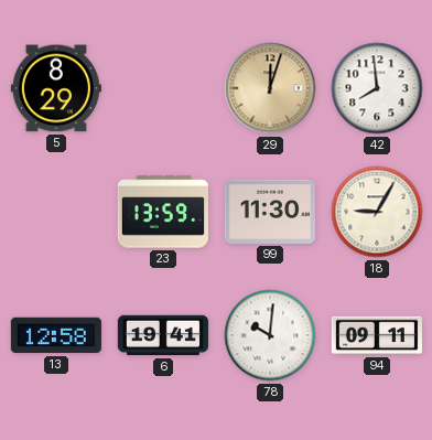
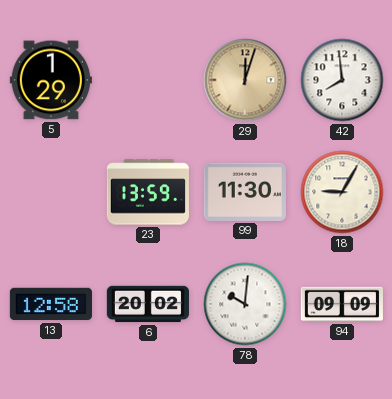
5: 8:29 -> 1:29 (51, 80)
6: 19:41 -> 20:02 (148, 304)
94: 09:11 -> 09:09 (342, 304)
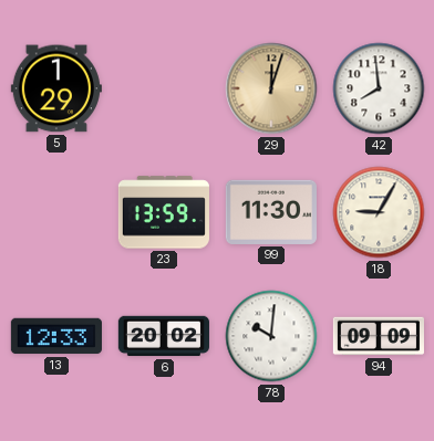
13: 12:58 -> 12:33 (56, 336)
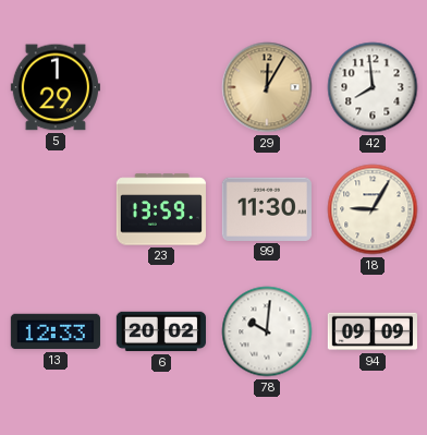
29: 12:03 -> 12:05 (267, 87)
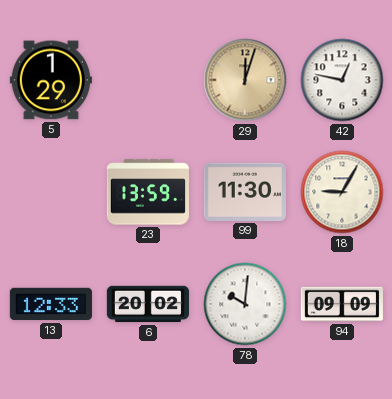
29: 12:05 -> 12:03 (245, 80)
42: 7:59 -> 12:47 (342, 80)
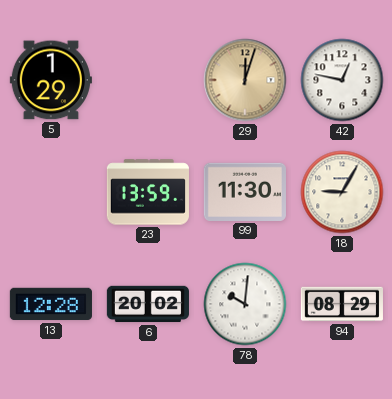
13: 12:33 -> 12:28 (51, 304)
94: 09:09 -> 08:29 (342, 304)
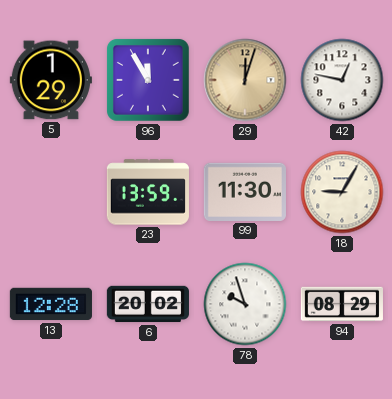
96: none -> 11:55 (148, 80)
78: 10:01 -> 9:57 (245, 304)
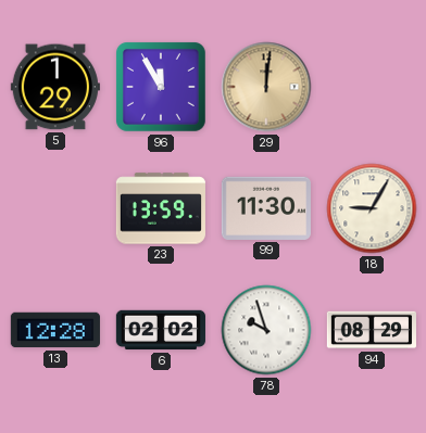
29: 12:03 -> 12:01 (266, 87)
42: 12:47 -> none (342, 80)
6: 20:02 -> 02:02 (161, 330)
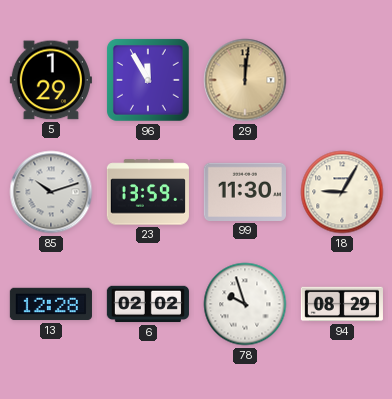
85: none -> 10:12 (51, 192)
